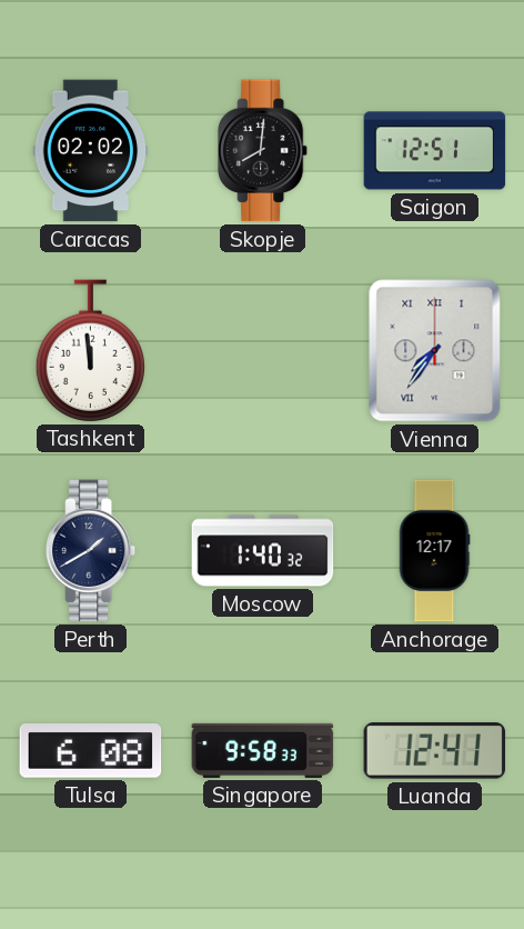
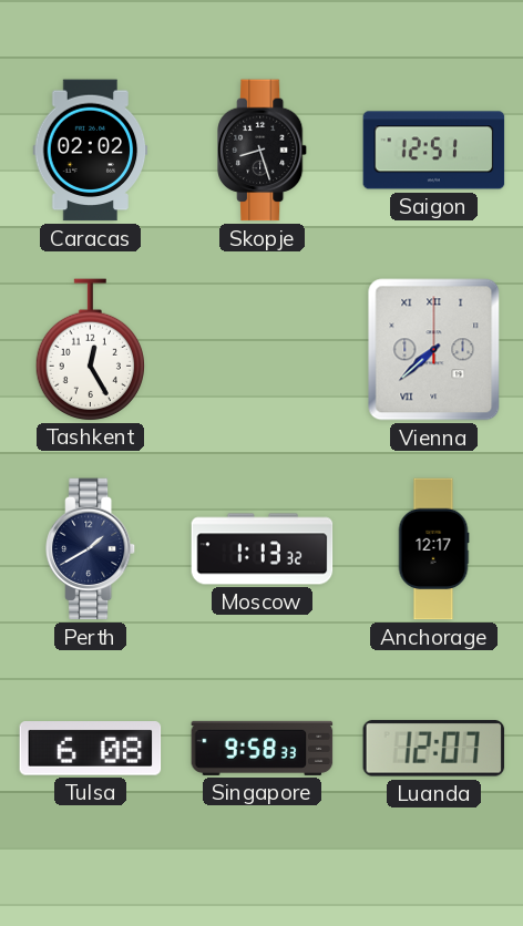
Skopje: 8:01 -> 8:27 (264, 151)
Tashkent: 11:59 -> 12:25 (90, 349)
Vienna: 7:36 -> 7:38 (434, 350)
Moscow: 1:40 -> 1:13 (263, 549)
Luanda: 12:41 -> 12:07 (434, 749)
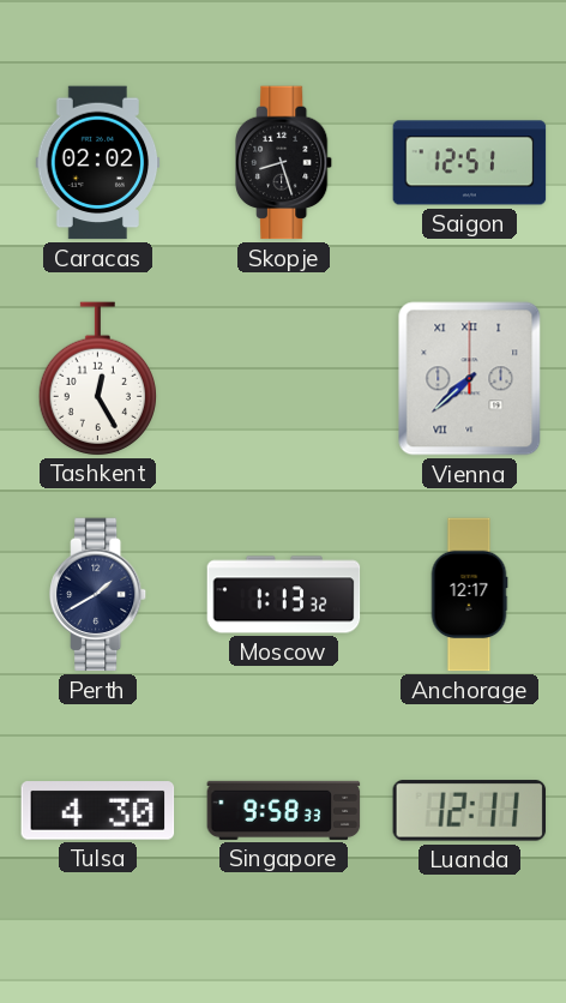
Tulsa: 6:08 -> 4:30 (98, 811)
Luanda: 12:07 -> 12:11 (470, 811)
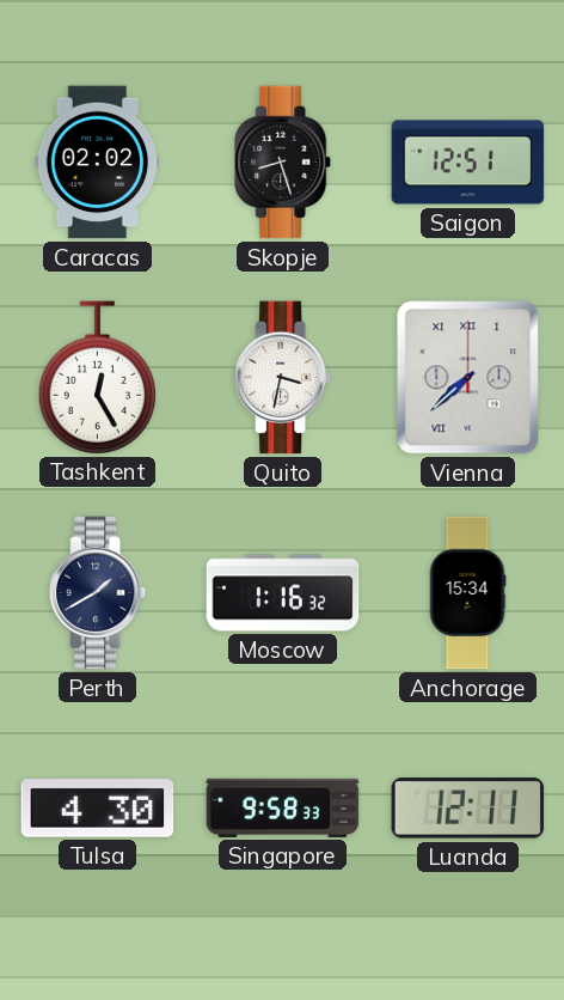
Quito: none -> 3:32 (284, 378)
Moscow: 1:13 -> 1:16 (283, 593)
Anchorage: 12:17 -> 15:34 (467, 593)
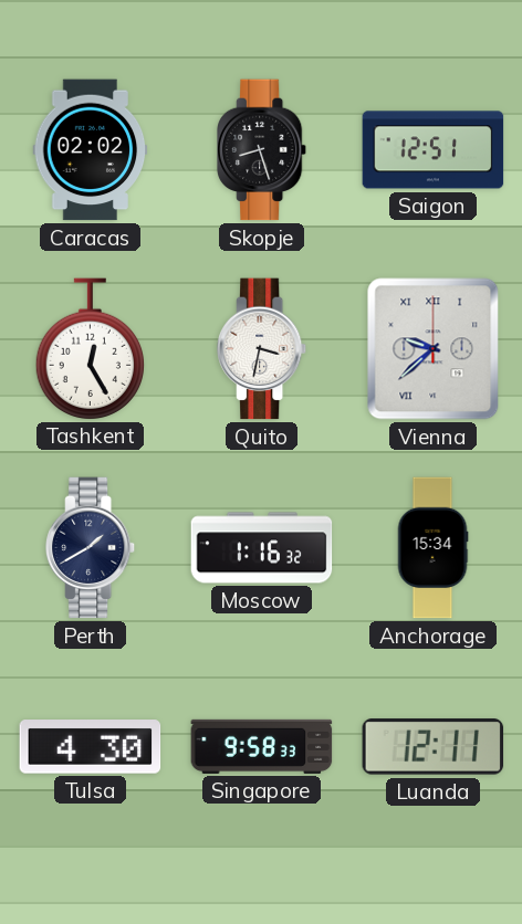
Vienna: 7:38 -> 9:38 (434, 349)
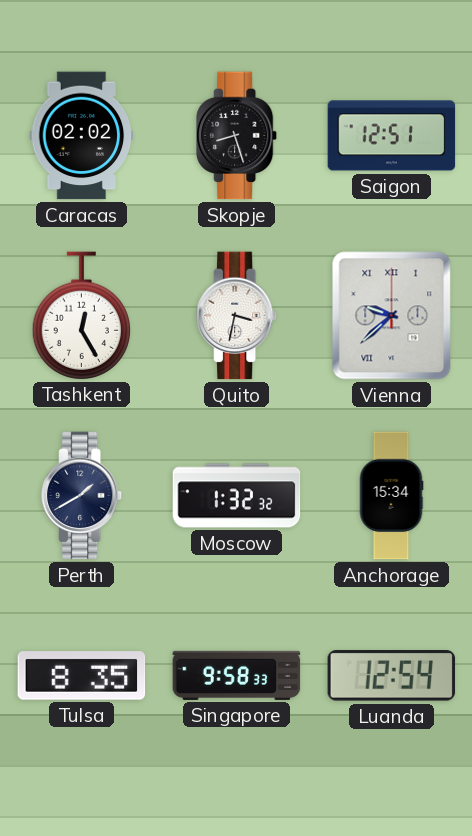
Moscow: 1:16 -> 1:32 (237, 496)
Tulsa: 4:30 -> 8:35 (82, 676)
Luanda: 12:11 -> 12:54 (392, 676)
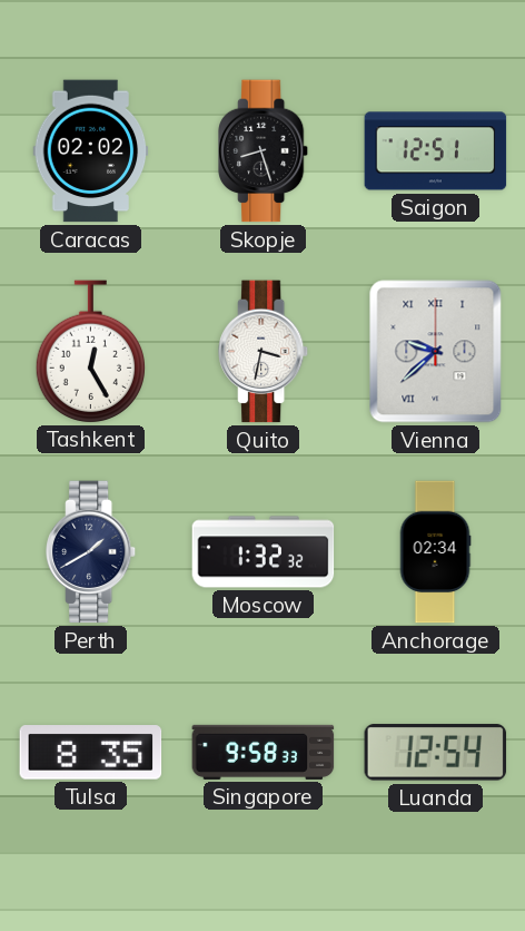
Anchorage: 15:34 -> 02:34 (435, 552)
